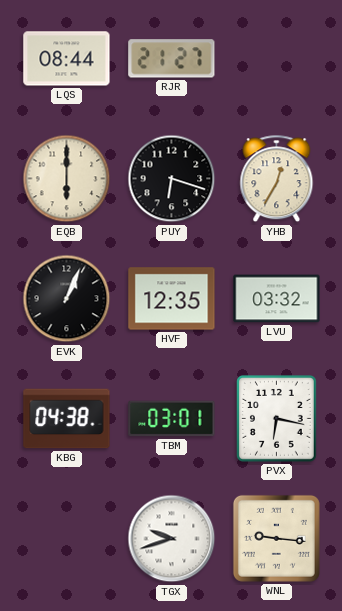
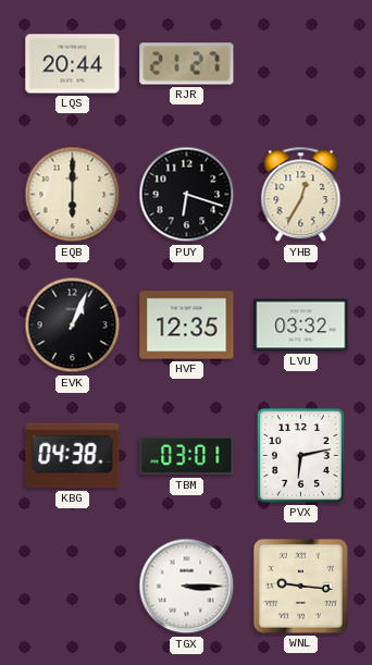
LQS: 08:44 -> 20:44 (73, 64)
PVX: 6:17 -> 6:13 (301, 456)
TGX: 9:42 -> 3:15 (187, 587)
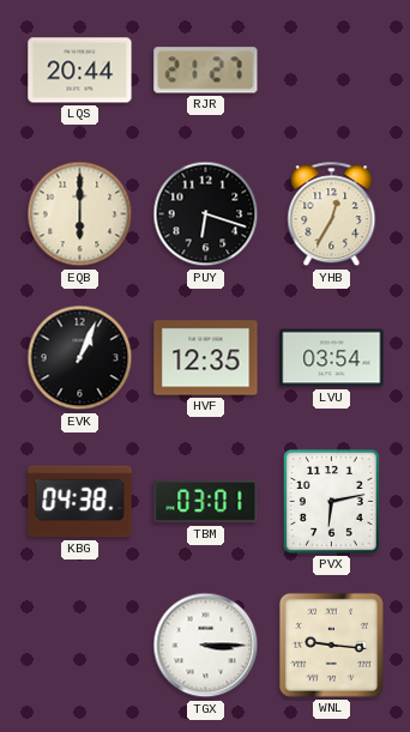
LVU: 03:32 -> 03:54 (332, 358)
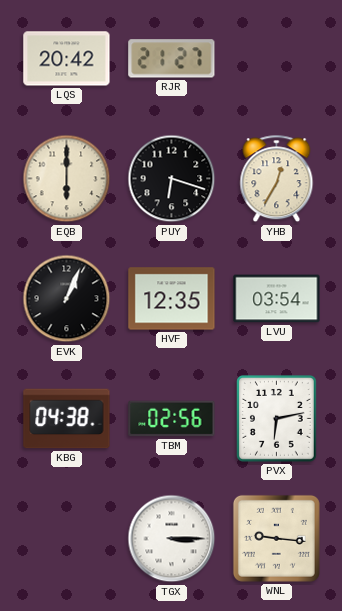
LQS: 20:44 -> 20:42 (67, 59)
TBM: 03:01 -> 02:56 (172, 419)
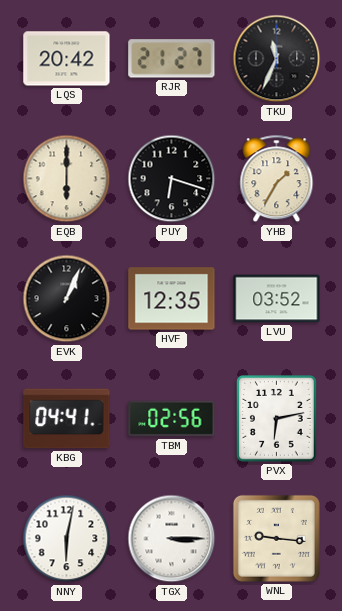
TKU: none -> 11:34 (277, 59)
YHB: 12:35 -> 1:35 (277, 179)
LVU: 03:54 -> 03:52 (277, 299)
KBG: 04:38 -> 04:41 (67, 419)
NNY: none -> 6:02 (67, 539)
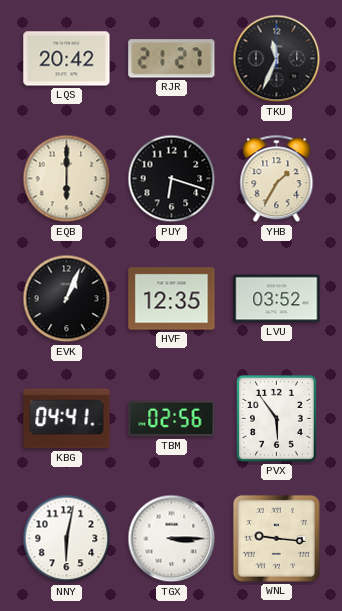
PVX: 6:13 -> 5:54 (277, 419)
